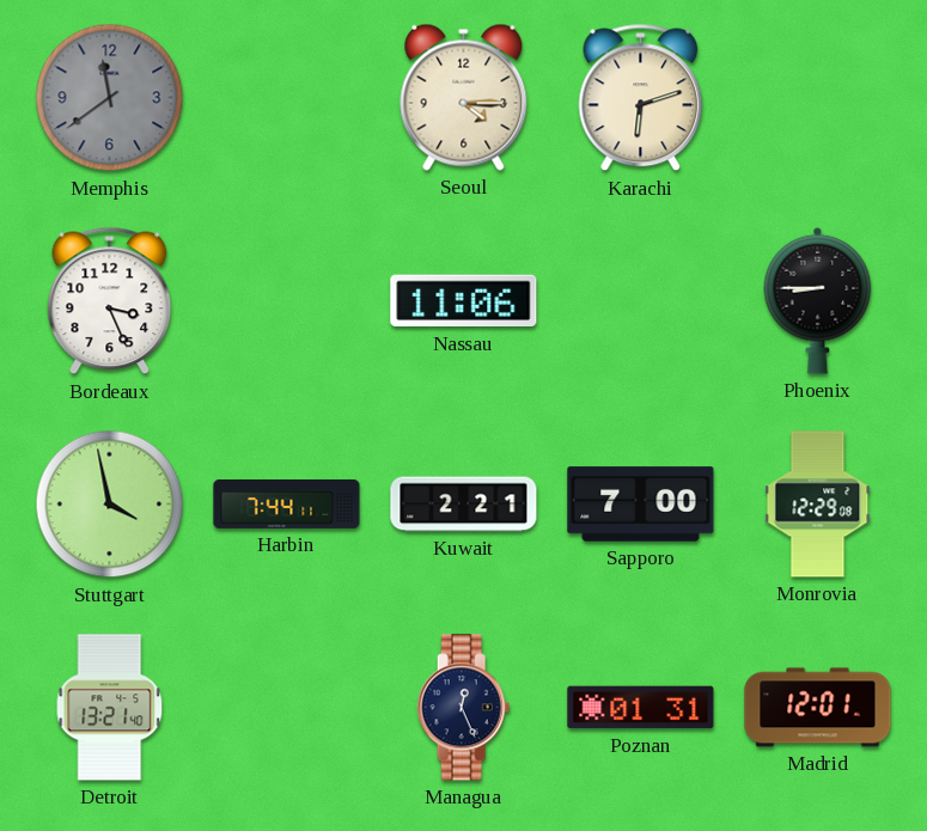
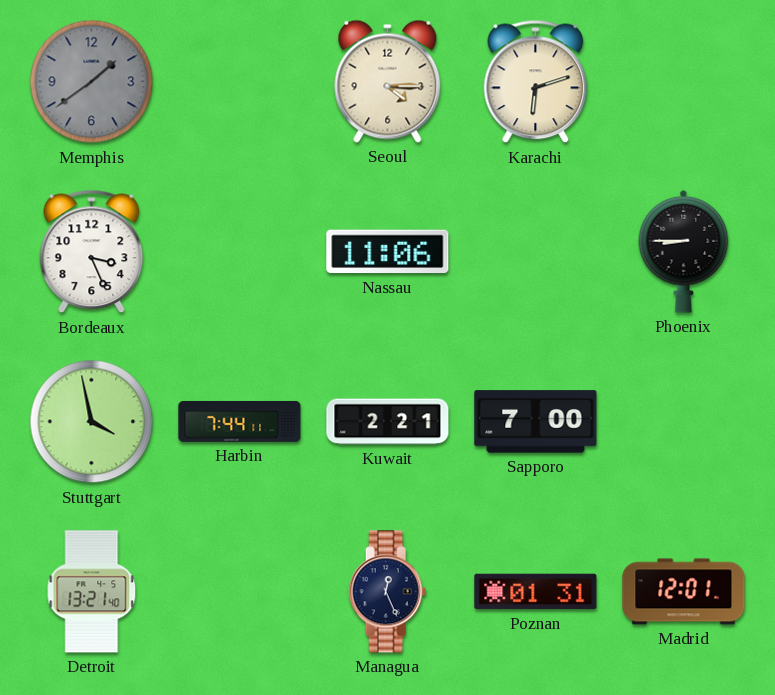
Memphis: 11:39 -> 1:39 (92, 82)
Monrovia: 12:29 -> none (818, 505)
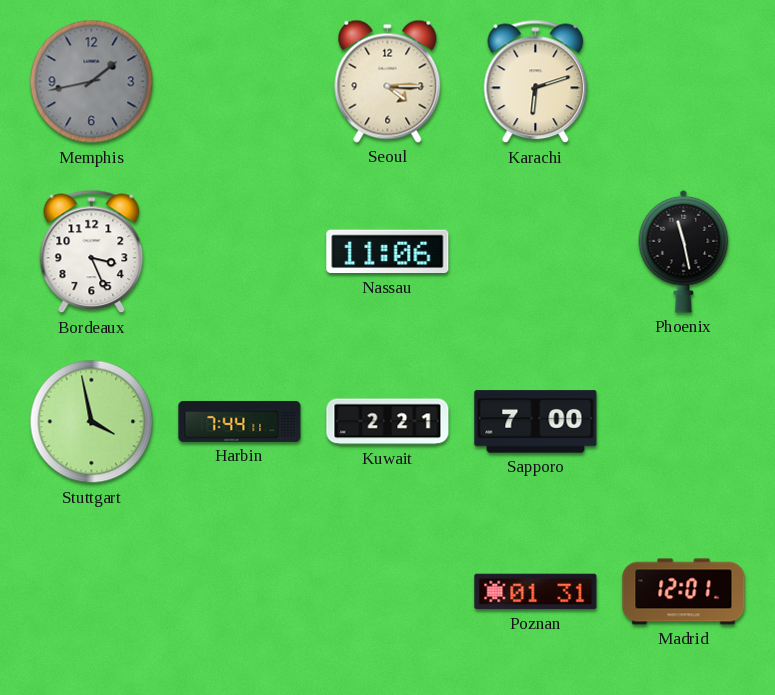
Memphis: 1:39 -> 1:43 (92, 82)
Phoenix: 8:45 -> 11:28 (684, 251)
Detroit: 13:21 -> none (92, 592)
Managua: 12:26 -> none (388, 592)
